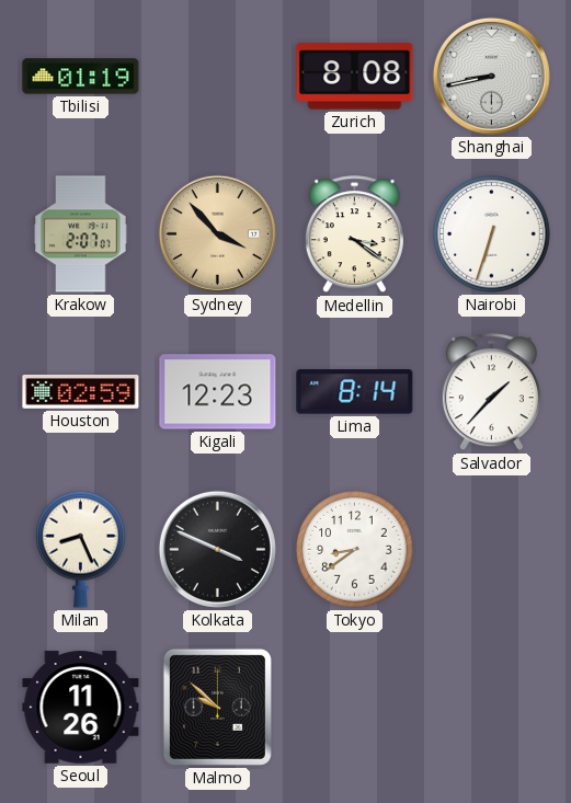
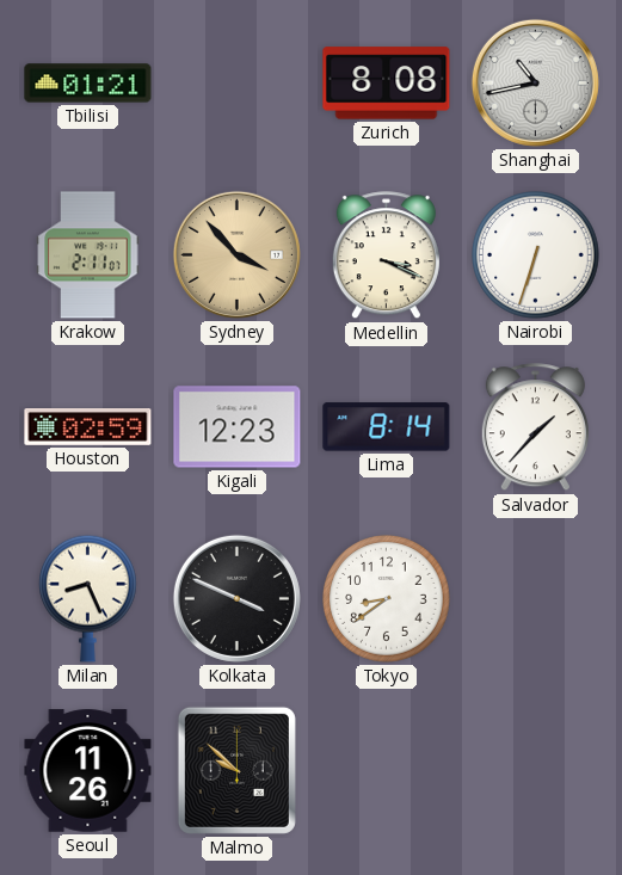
Tbilisi: 01:19 -> 01:21 (88, 84)
Shanghai: 8:43 -> 10:43 (535, 82)
Krakow: 2:07 -> 2:11 (88, 255)
Medellin: 3:21 -> 3:19 (386, 255)
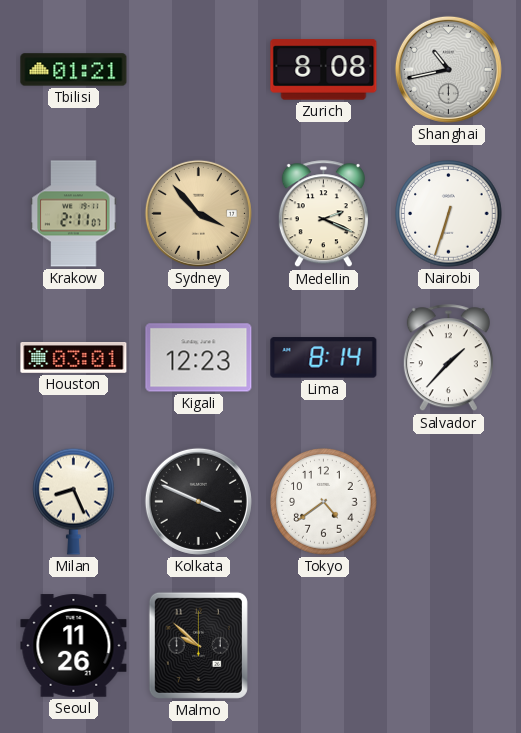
Medellin: 3:19 -> 2:19 (323, 214)
Houston: 02:59 -> 03:01 (74, 358)
Tokyo: 8:39 -> 4:39 (324, 502)
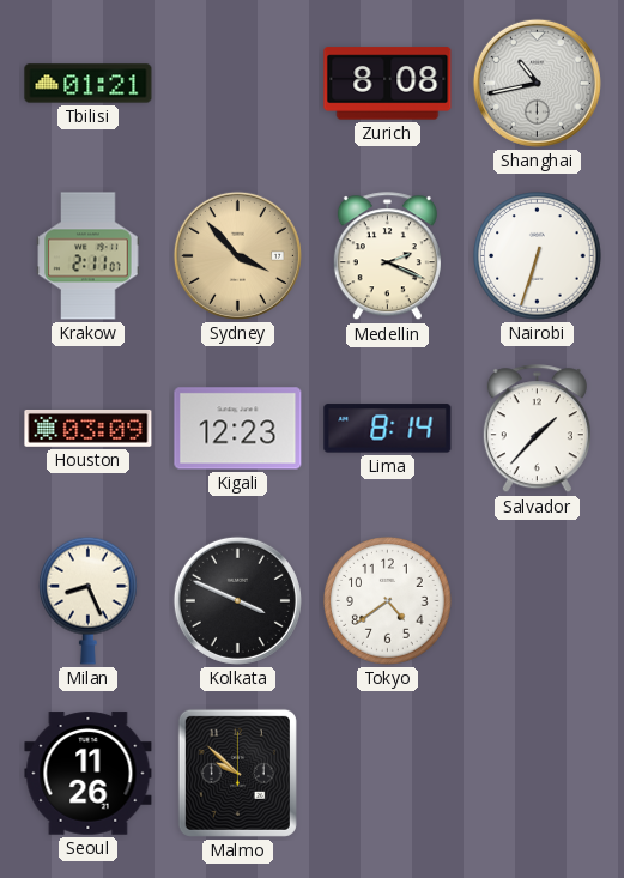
Houston: 03:01 -> 03:09 (89, 429)
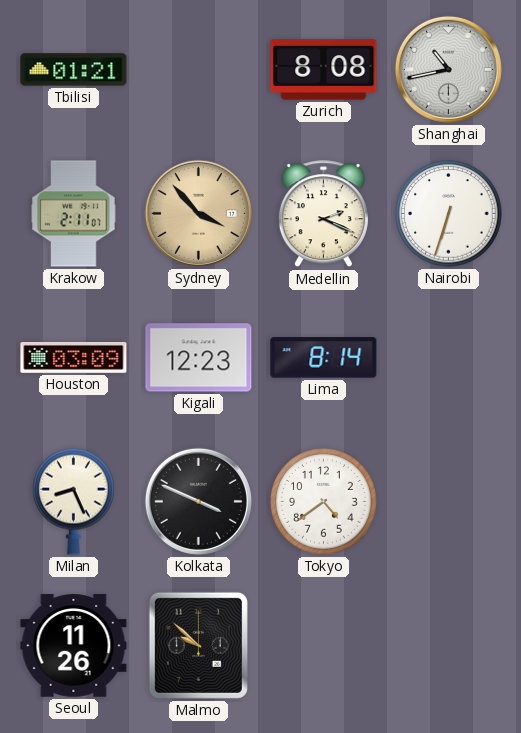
Salvador: 1:37 -> none (537, 429)
